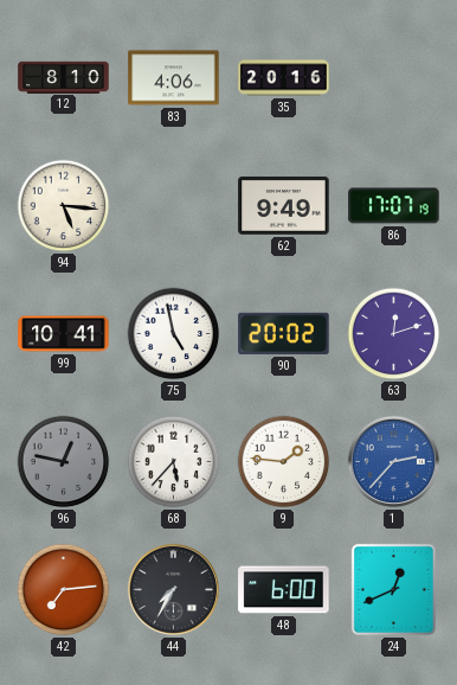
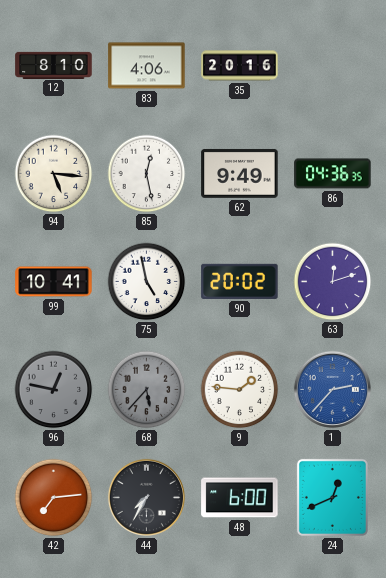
85: none -> 12:28 (147, 174)
86: 17:07 -> 04:36 (333, 174)
68 dial: white -> grey (147, 390)
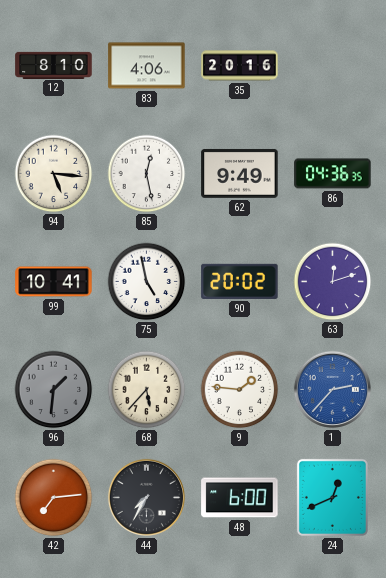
96: 12:47 -> 1:31 (54, 390)
68 dial: grey -> cream (147, 390)
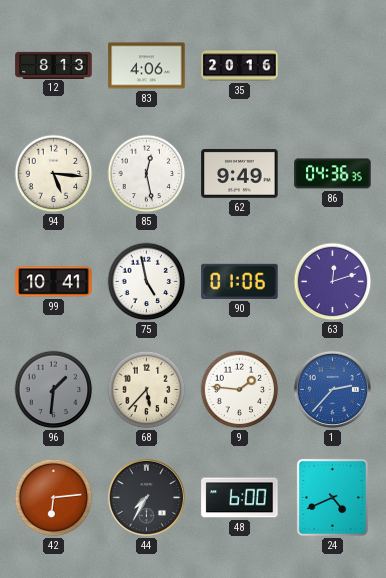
12: 8:10 -> 8:13 (54, 65)
90: 20:02 -> 01:06 (240, 281)
42: 7:14 -> 6:14 (54, 498)
24: 12:41 -> 4:41 (332, 497)
